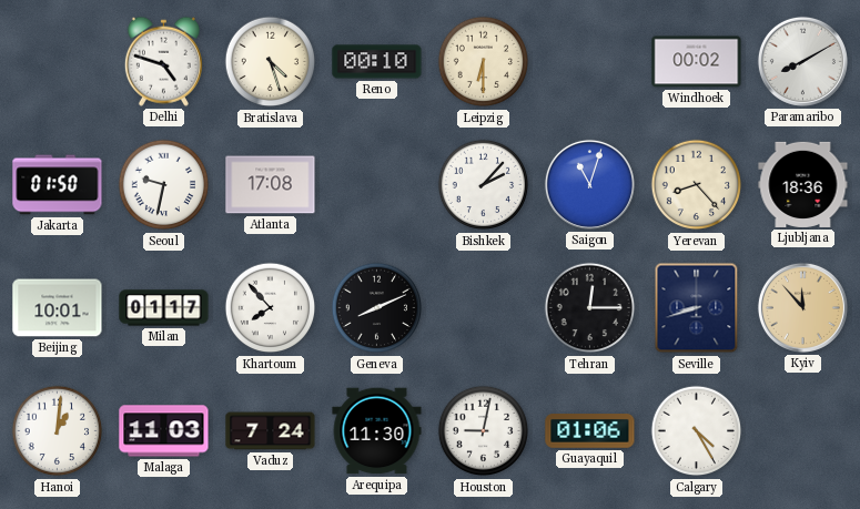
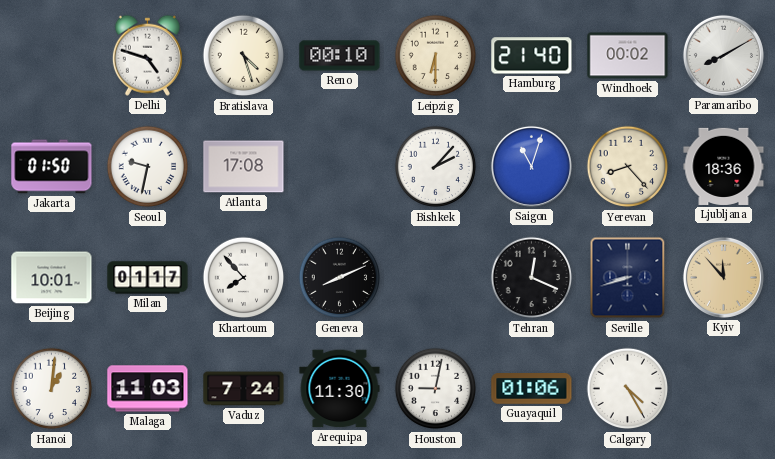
Hamburg: none -> 21:40 (532, 56)
Tehran: 12:15 -> 12:19 (532, 278)
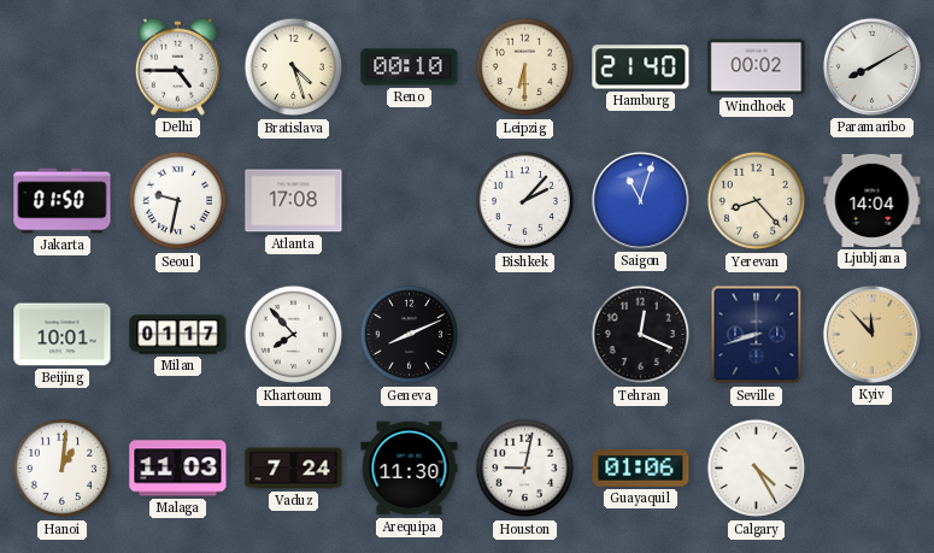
Delhi: 4:48 -> 4:45 (177, 66)
Ljubljana: 18:36 -> 14:04 (873, 200)
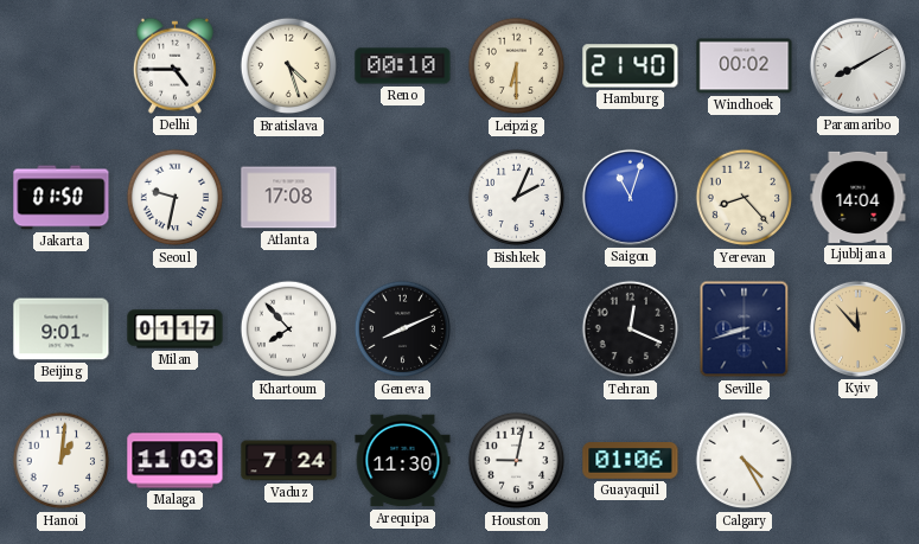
Bishkek: 2:07 -> 2:04 (517, 198)
Beijing: 10:01 -> 9:01 (62, 329)
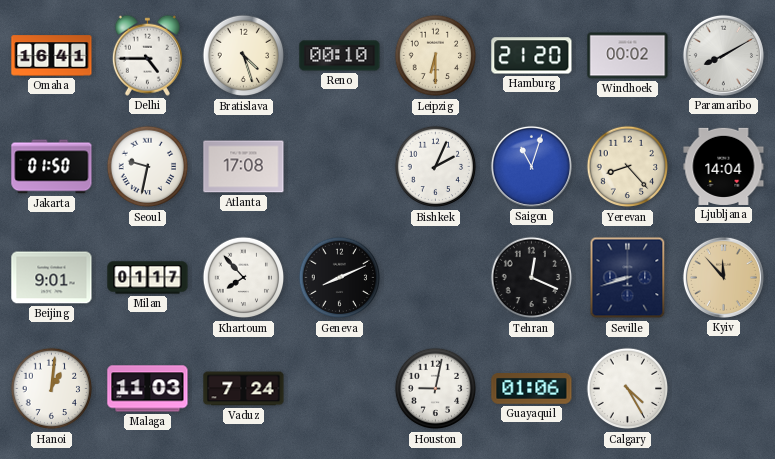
Omaha: none -> 16:41 (52, 56)
Hamburg: 21:40 -> 21:20 (532, 56)
Arequipa: 11:30 -> none (403, 461)
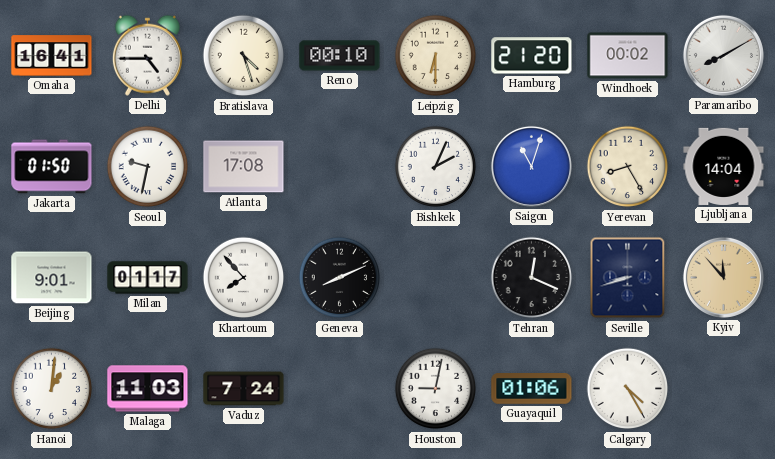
Yerevan: 8:23 -> 8:25 (628, 167)
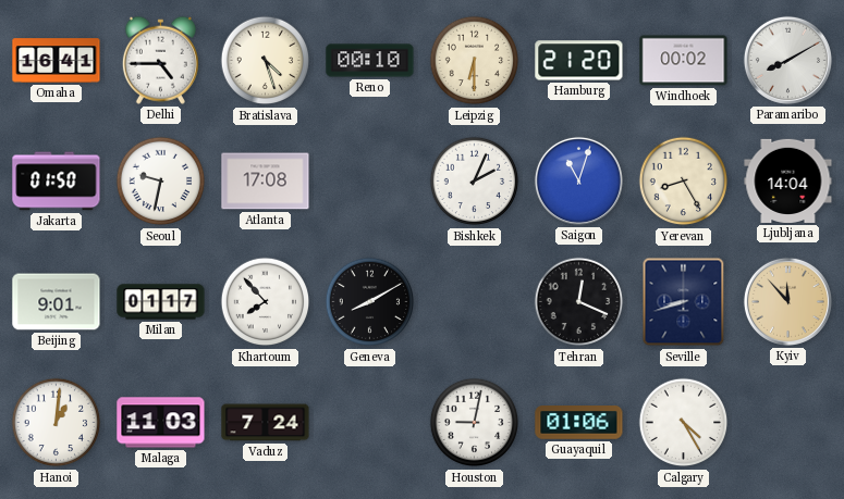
Geneva: 8:11 -> 8:10 (370, 302)
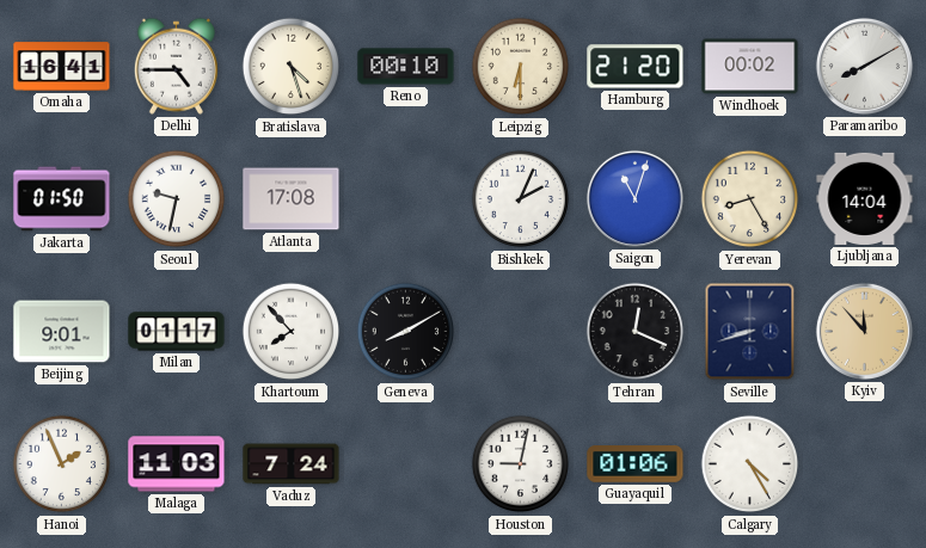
Hanoi: 1:01 -> 1:56 (62, 464)
